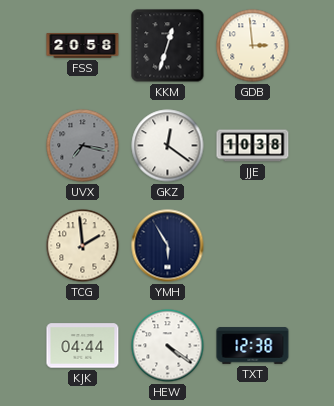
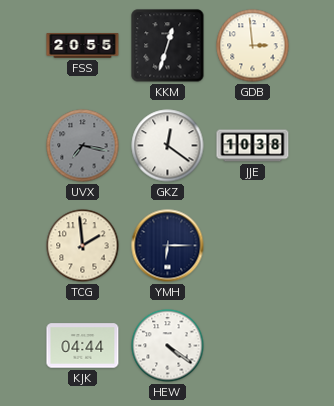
FSS: 20:58 -> 20:55 (83, 46)
YMH: 5:55 -> 6:15 (168, 246)
TXT: 12:38 -> none (253, 346)
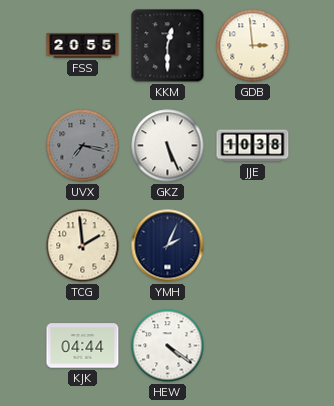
KKM: 12:33 -> 12:30 (168, 46)
GKZ: 12:21 -> 5:26 (168, 146)
YMH: 6:15 -> 2:04 (168, 246)
